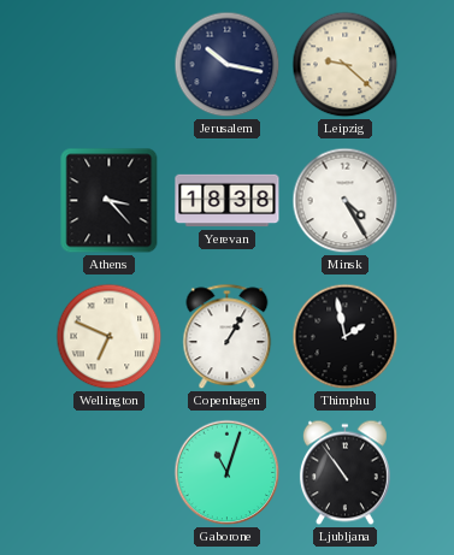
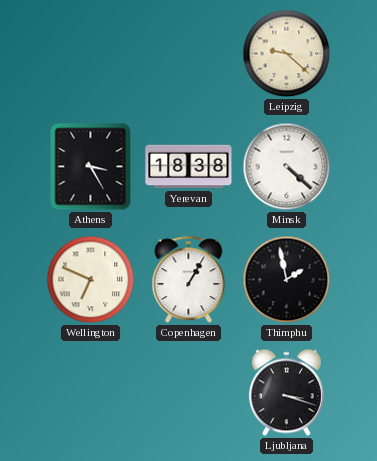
Jerusalem: 10:17 -> none (228, 65)
Athens: 3:23 -> 3:25 (91, 167)
Minsk: 4:25 -> 4:22 (287, 167)
Gaborone: 11:03 -> none (228, 473)
Ljubljana: 10:54 -> 3:18 (286, 393)
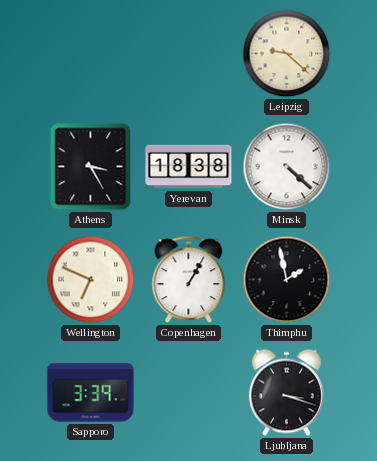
Sapporo: none -> 3:39 (91, 393)
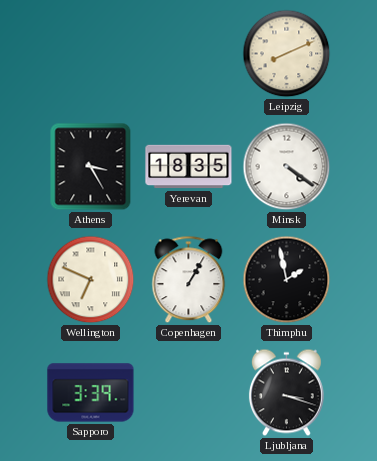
Leipzig: 9:22 -> 8:11 (287, 54)
Yerevan: 18:38 -> 18:35 (189, 167)
Minsk: 4:22 -> 4:21 (287, 167)
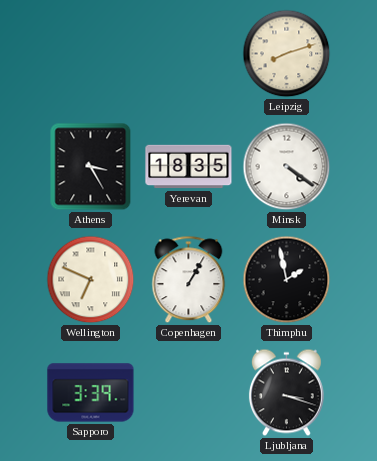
Leipzig: 8:11 -> 8:12 (287, 54)
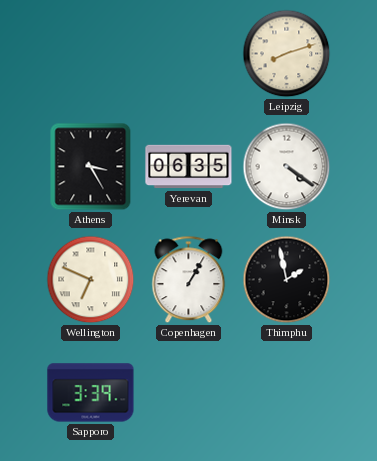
Yerevan: 18:35 -> 06:35 (189, 167)
Ljubljana: 3:18 -> none (286, 393)
